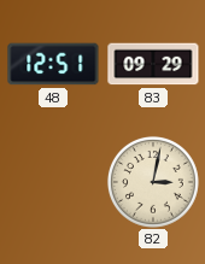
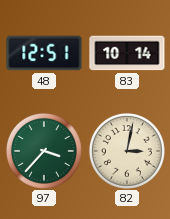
83: 09:29 -> 10:14 (127, 53)
97: none -> 3:37 (44, 151)
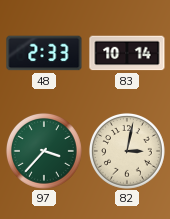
48: 12:51 -> 2:33 (44, 53)
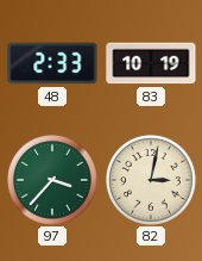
83: 10:14 -> 10:19 (151, 63)
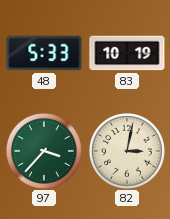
48: 2:33 -> 5:33 (44, 53)
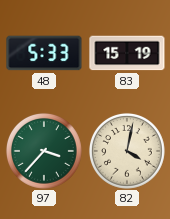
83: 10:19 -> 15:19 (127, 53)
82: 3:02 -> 4:02 (127, 151)
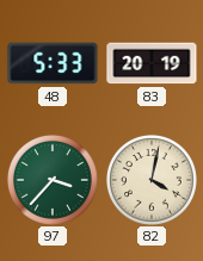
83: 15:19 -> 20:19 (152, 63)
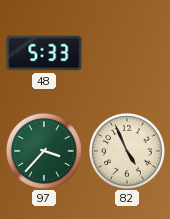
83: 20:19 -> none (152, 63)
82: 4:02 -> 4:56 (127, 151)
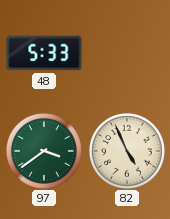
97: 3:37 -> 3:39 (44, 151)
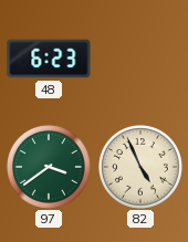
48: 5:33 -> 6:23 (49, 59)
